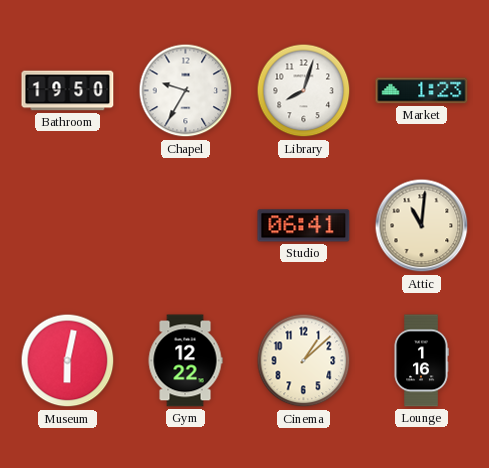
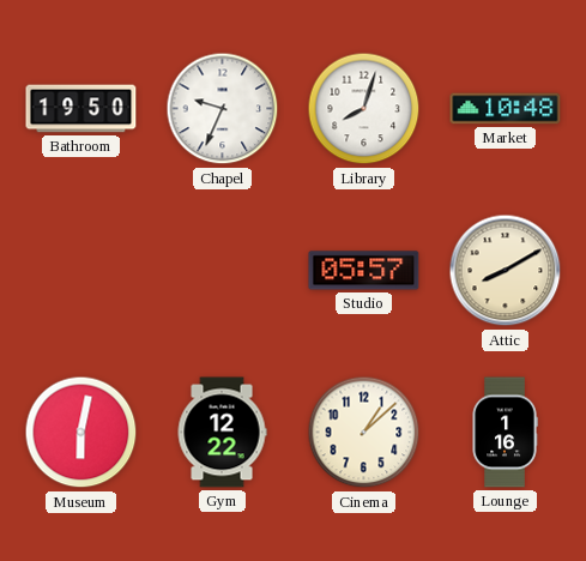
Chapel: 9:35 -> 9:34 (223, 109)
Market: 1:23 -> 10:48 (506, 109)
Studio: 06:41 -> 05:57 (364, 271)
Attic: 11:01 -> 8:10 (506, 271)
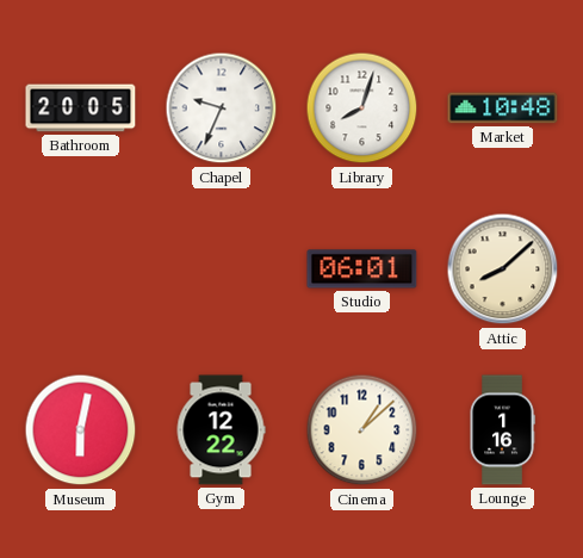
Bathroom: 19:50 -> 20:05 (81, 108)
Studio: 05:57 -> 06:01 (362, 269)
Attic: 8:10 -> 8:08 (503, 269)
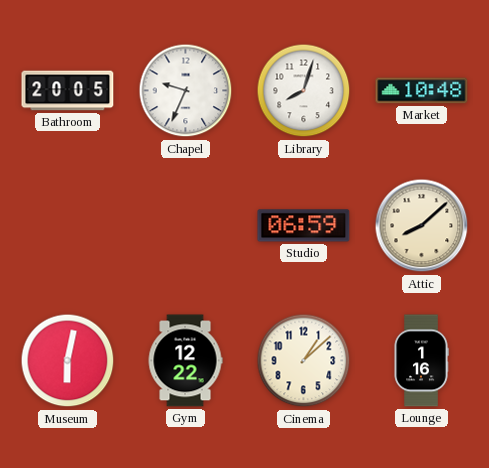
Studio: 06:01 -> 06:59 (304, 226)
